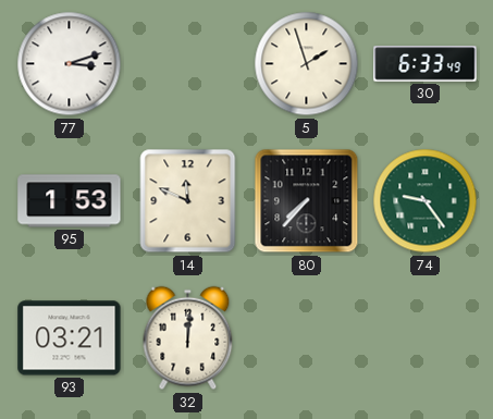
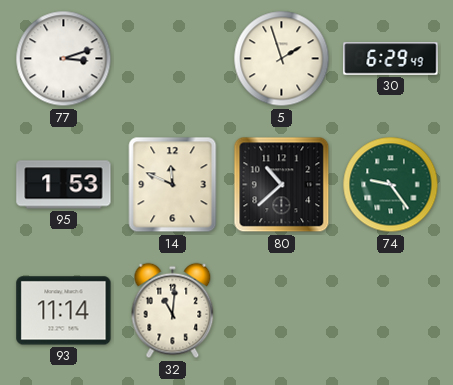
30: 6:33 -> 6:29 (391, 59)
80: 7:37 -> 10:38 (282, 185)
93: 03:21 -> 11:14 (64, 311)
32: 12:01 -> 11:01 (173, 311)
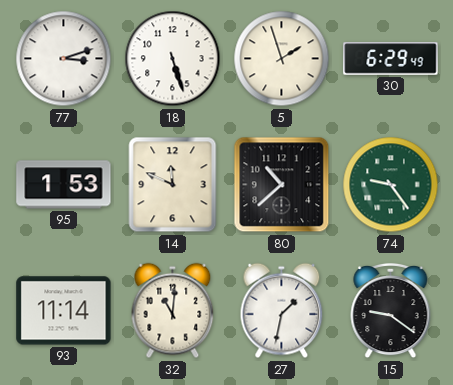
18: none -> 5:27 (173, 59)
27: none -> 1:32 (282, 311)
15: none -> 9:21 (391, 311)
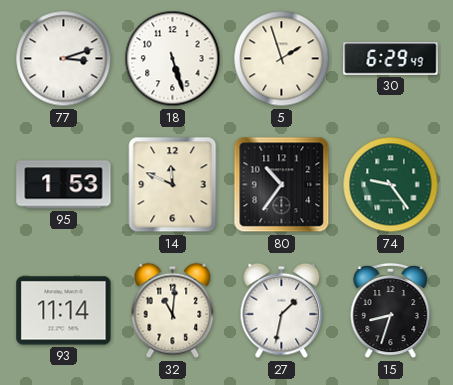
80: 10:38 -> 10:36 (282, 185)
15: 9:21 -> 8:33 (391, 311)
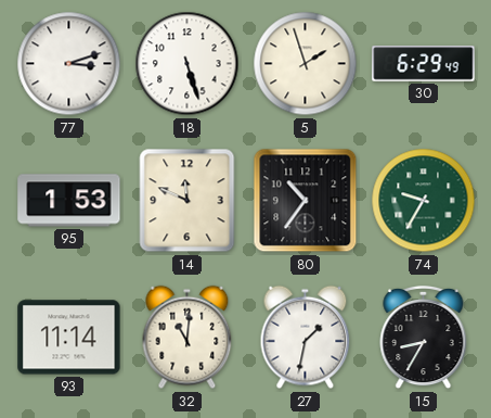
74: 9:24 -> 9:35 (424, 201)
15: 8:33 -> 8:35 (424, 338)
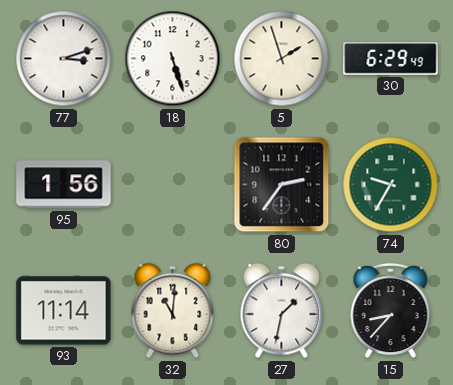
95: 1:53 -> 1:56 (64, 185)
14: 11:49 -> none (188, 201)
80: 10:36 -> 2:36 (282, 185)
15: 8:35 -> 8:37 (391, 311)
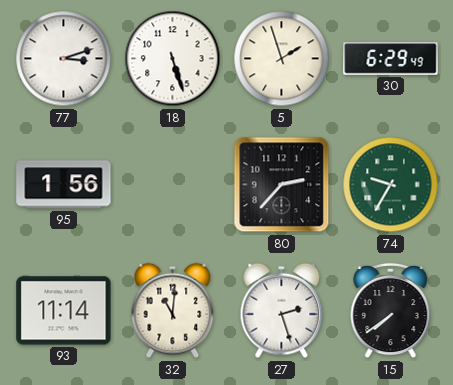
80: 2:36 -> 2:37 (282, 185)
27: 1:32 -> 2:27 (282, 311)
15: 8:37 -> 7:39 (391, 311)
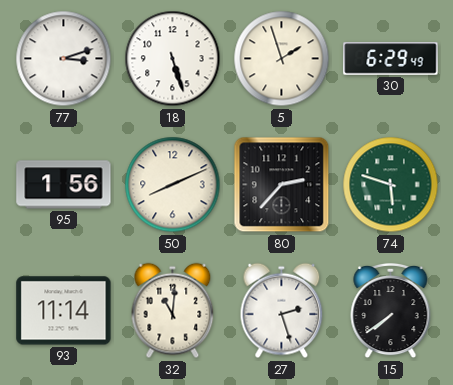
50: none -> 8:11 (173, 185)
74: 9:35 -> 5:48 (391, 185)
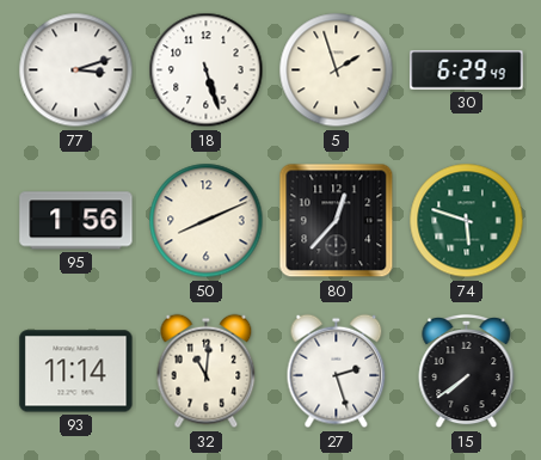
80: 2:37 -> 12:37 (337, 221)
